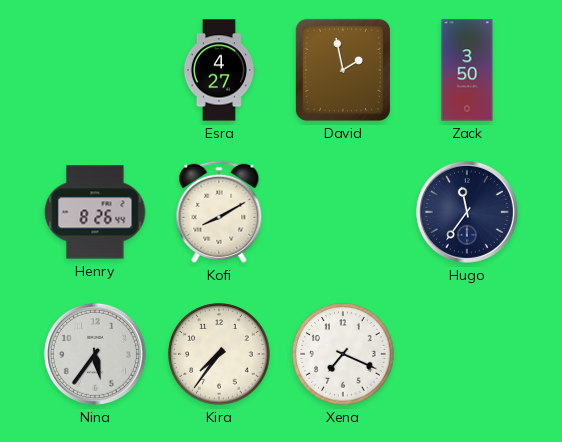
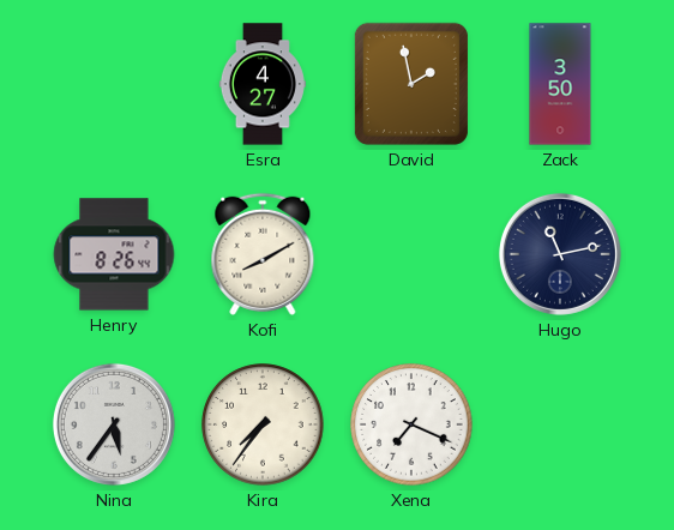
Hugo: 11:36 -> 11:13 (560, 254)
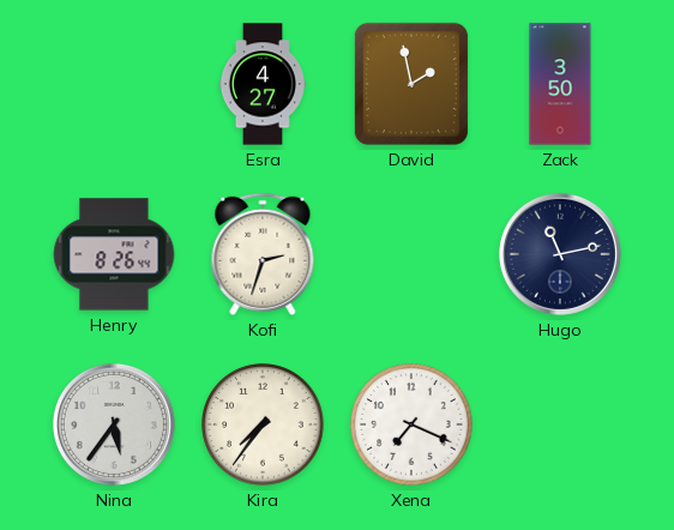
Kofi: 8:10 -> 2:33 (263, 254)
